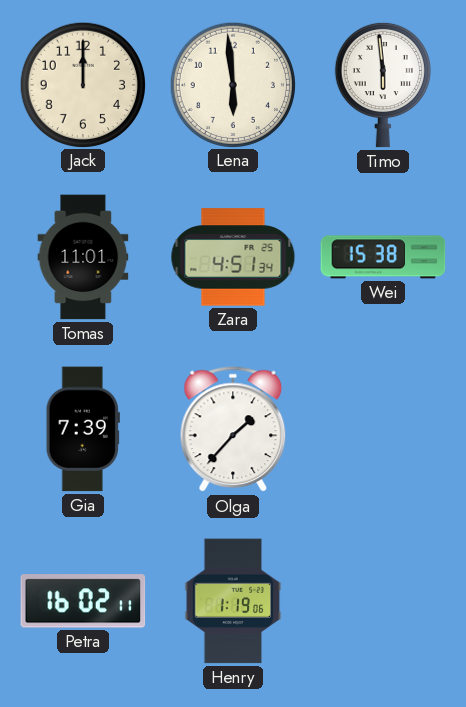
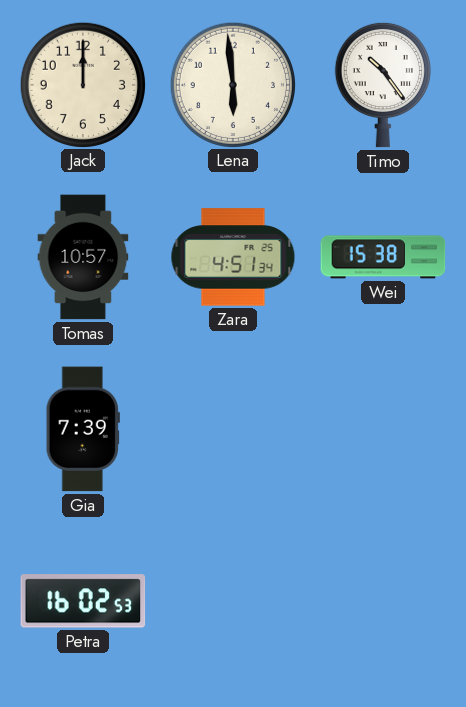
Timo: 5:59 -> 10:24 (383, 85)
Tomas: 11:01 -> 10:57 (83, 257)
Olga: 1:37 -> none (233, 430)
Petra: 16:02:11 -> 16:02:53 (83, 601)
Henry: 1:19 -> none (233, 601)
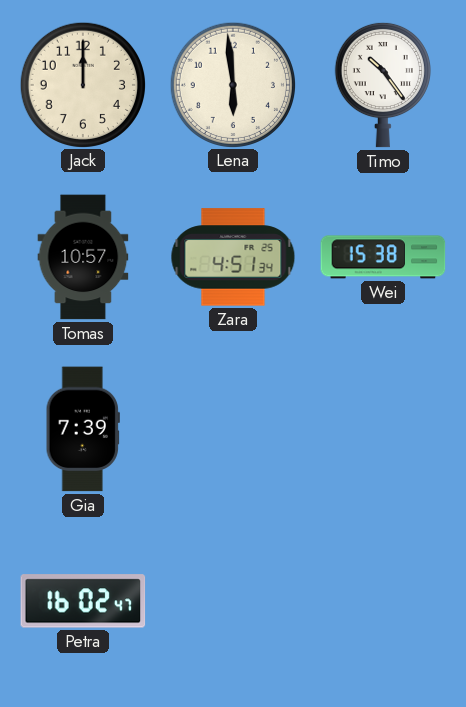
Petra: 16:02:53 -> 16:02:47 (83, 601)
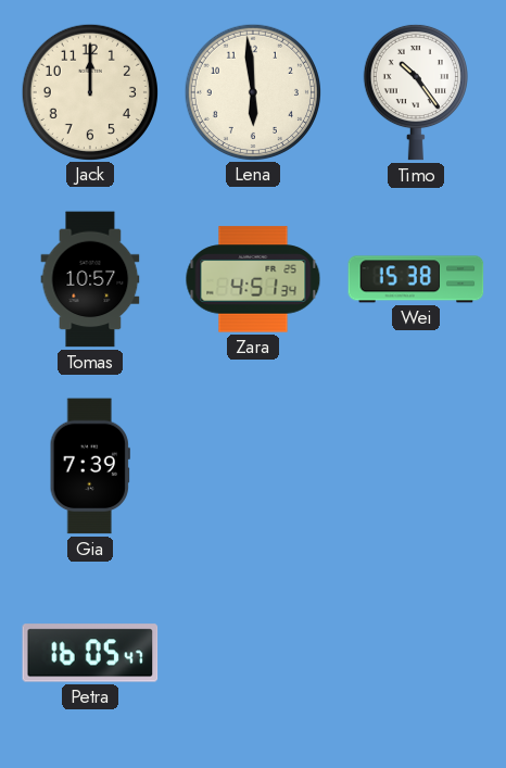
Petra: 16:02 -> 16:05 (90, 653)
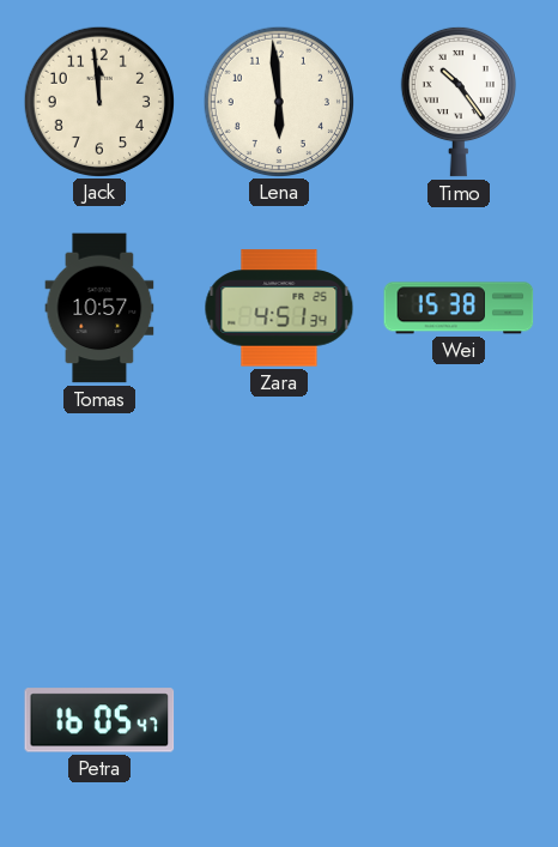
Jack: 12:00 -> 11:59 (98, 101)
Gia: 7:39 -> none (90, 466)
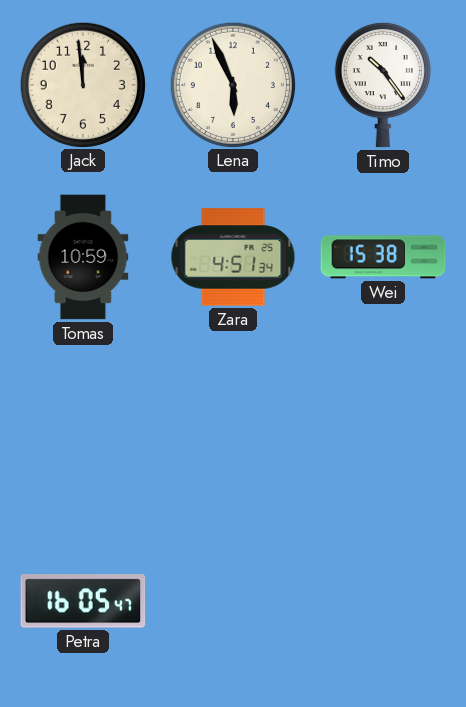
Lena: 5:59 -> 5:56 (232, 84)
Tomas: 10:57 -> 10:59 (83, 257)
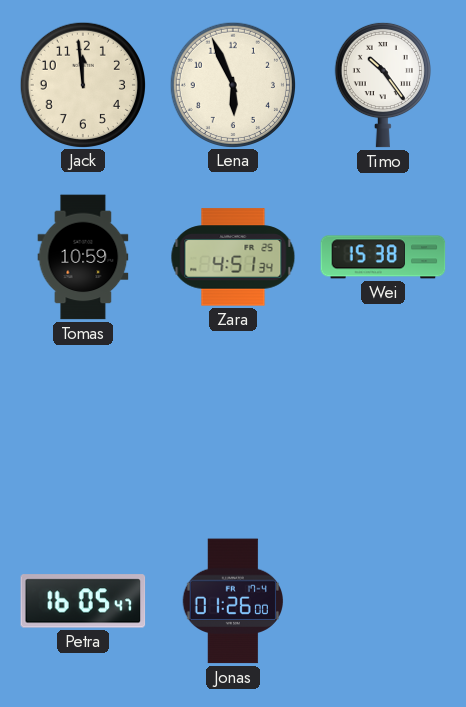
Jonas: none -> 01:26 (233, 601)
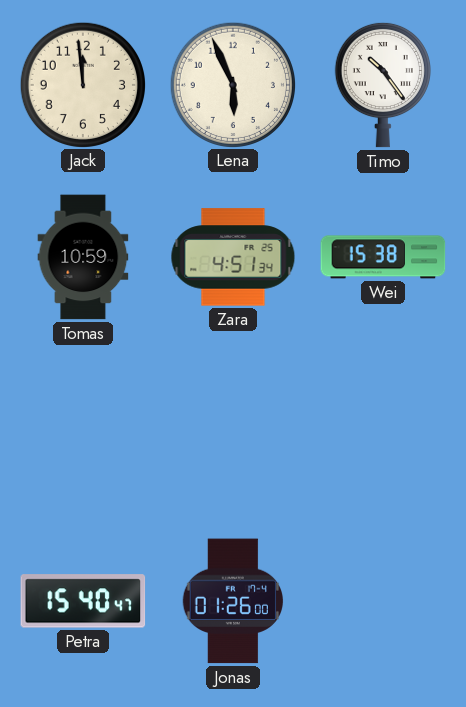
Petra: 16:05 -> 15:40 (83, 601)
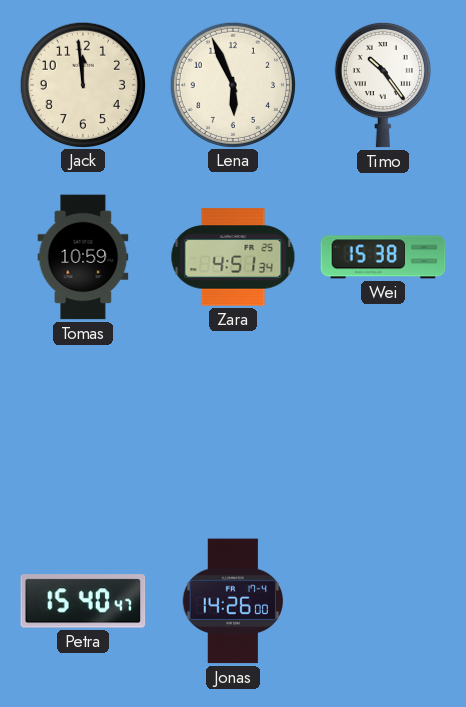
Jonas: 01:26 -> 14:26 (233, 601)
